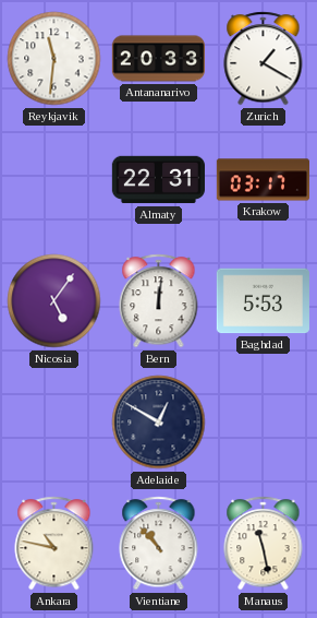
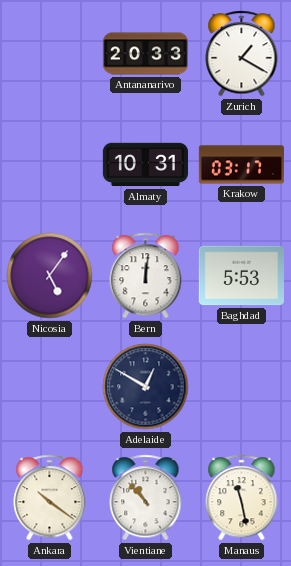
Reykjavik: 11:31 -> none (54, 59)
Almaty: 22:31 -> 10:31 (145, 165)
Ankara: 10:47 -> 10:21 (50, 498)
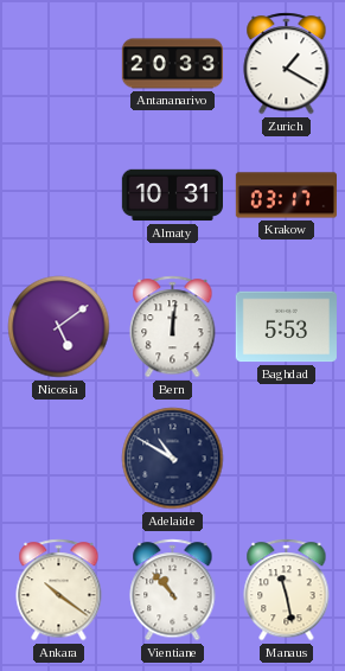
Nicosia: 5:06 -> 5:09 (59, 327)
Adelaide: 12:50 -> 10:50 (173, 459)
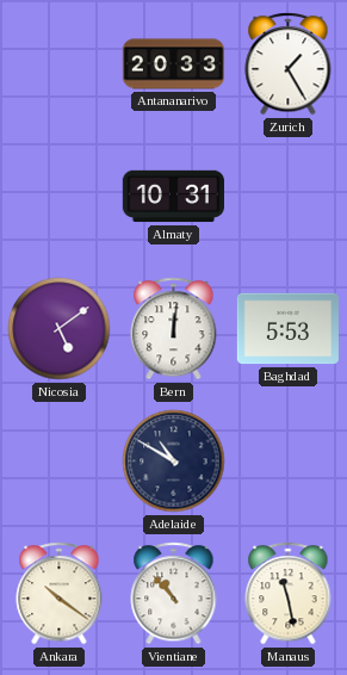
Zurich: 1:20 -> 1:25 (289, 64)
Krakow: 03:17 -> none (286, 196)
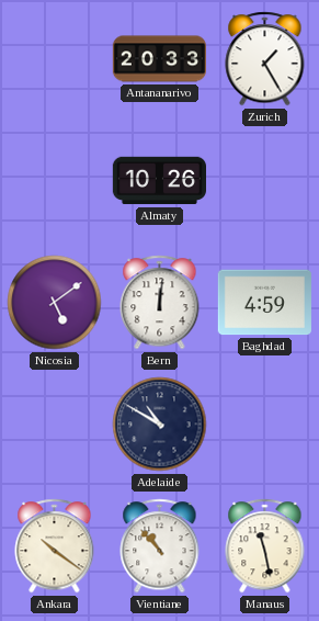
Almaty: 10:31 -> 10:26 (159, 181)
Baghdad: 5:53 -> 4:59 (264, 303)
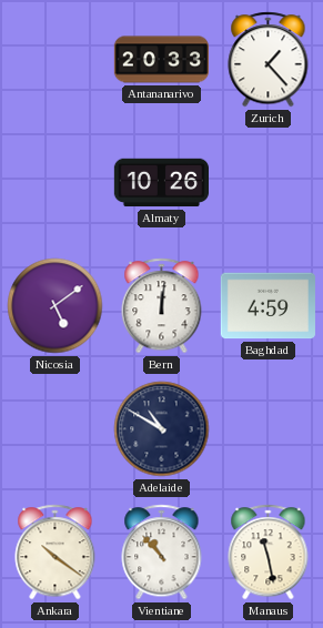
Zurich: 1:25 -> 1:23 (269, 60)
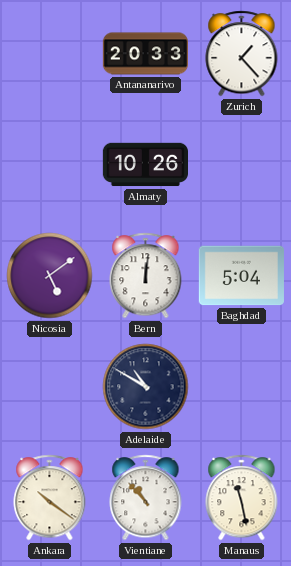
Baghdad: 4:59 -> 5:04 (241, 276)
